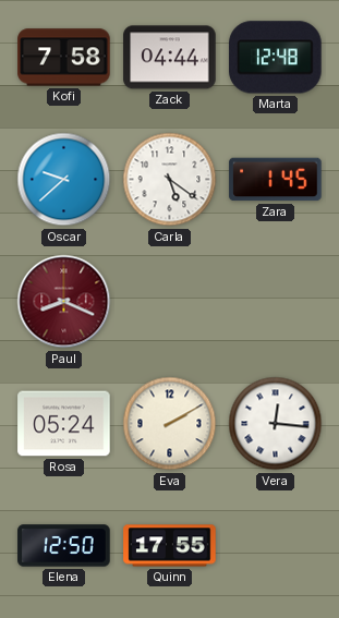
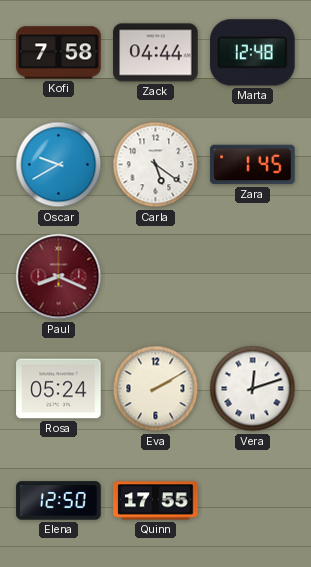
Oscar: 9:38 -> 9:40 (59, 165)
Vera: 12:16 -> 12:12 (253, 389)
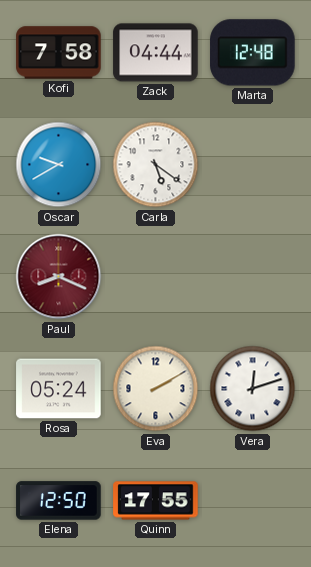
Zara: 1:45 -> none (253, 165)
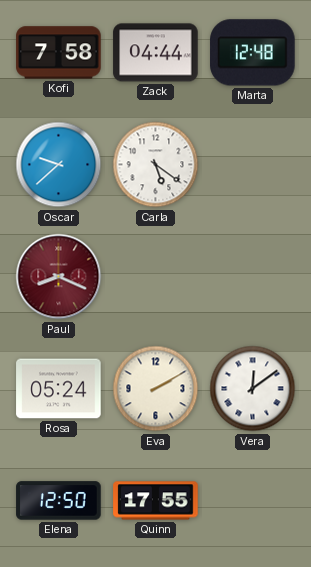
Oscar: 9:40 -> 9:38 (59, 165)
Vera: 12:12 -> 12:09 (253, 389)
